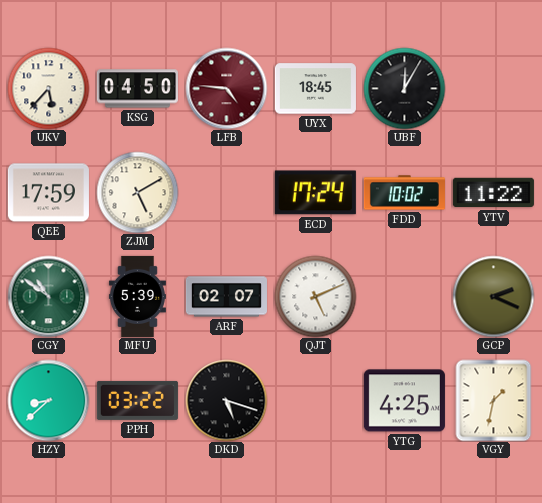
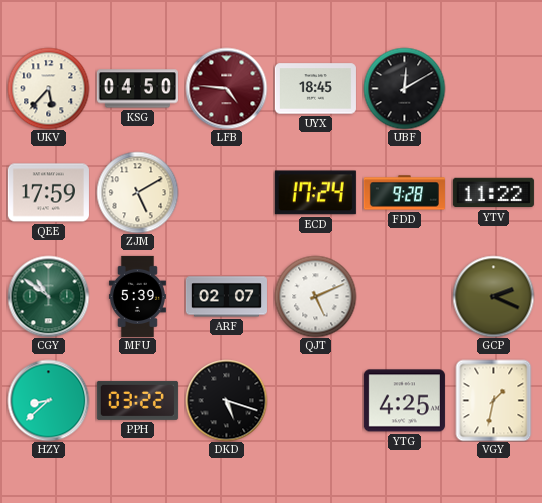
UBF: 12:05 -> 12:10 (404, 88)
FDD: 10:02 -> 9:28 (404, 193)
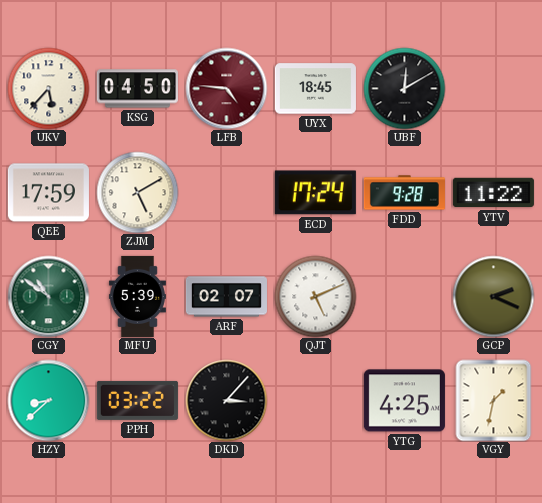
DKD: 5:18 -> 3:07 (226, 400)
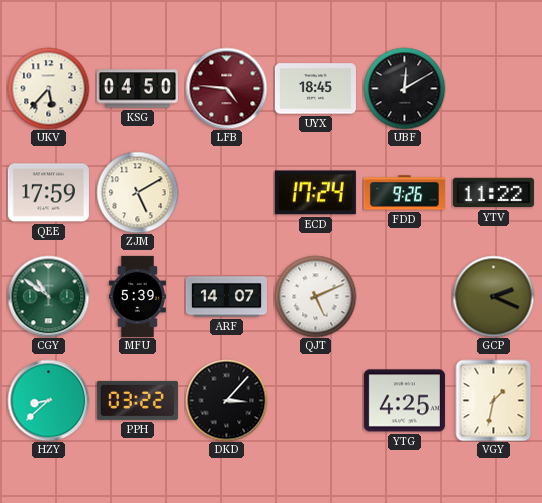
FDD: 9:28 -> 9:26 (404, 193)
ARF: 02:07 -> 14:07 (226, 297)
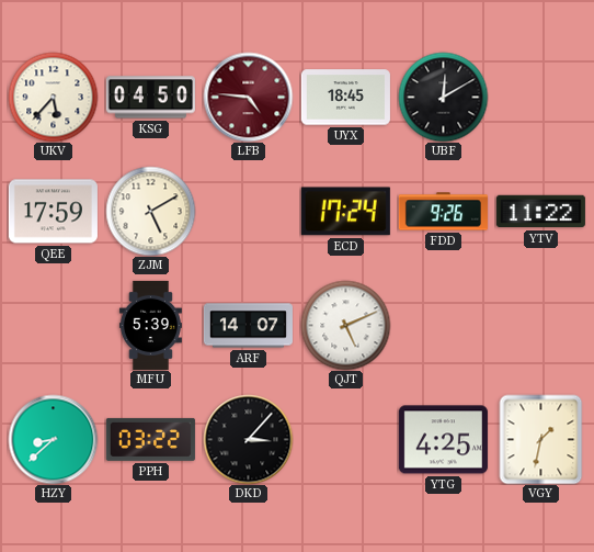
CGY: 10:51 -> none (48, 296)
GCP: 2:19 -> none (493, 296)
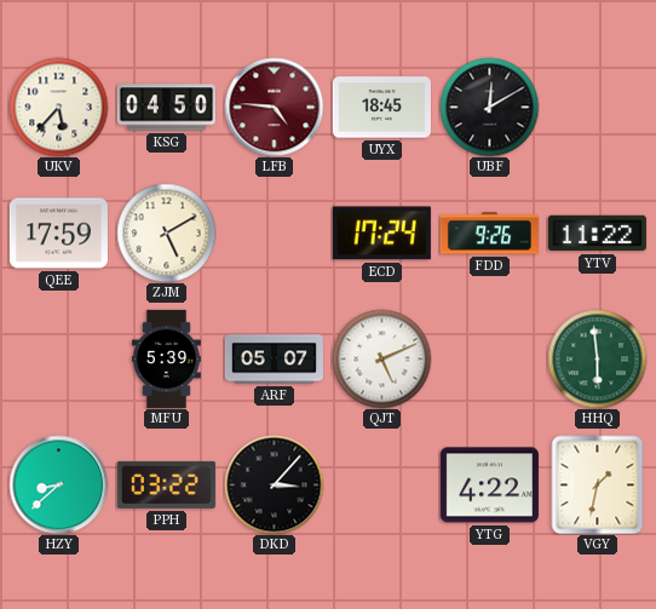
ARF: 14:07 -> 05:07 (274, 360)
HHQ: none -> 5:59 (597, 358)
YTG: 4:25 -> 4:22 (489, 486)
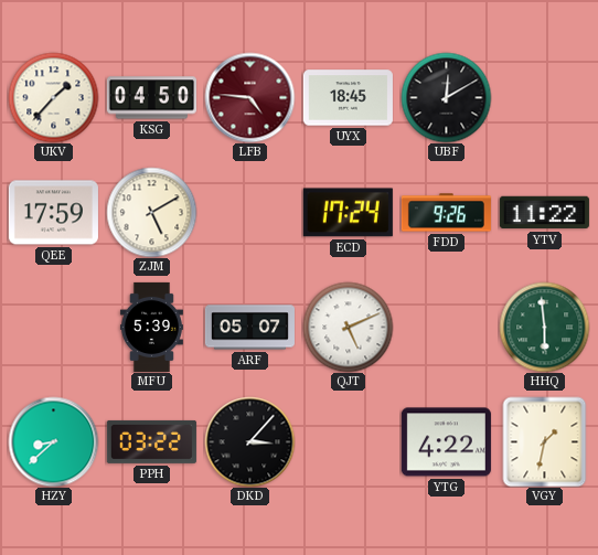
UKV: 5:37 -> 1:37 (53, 97)
